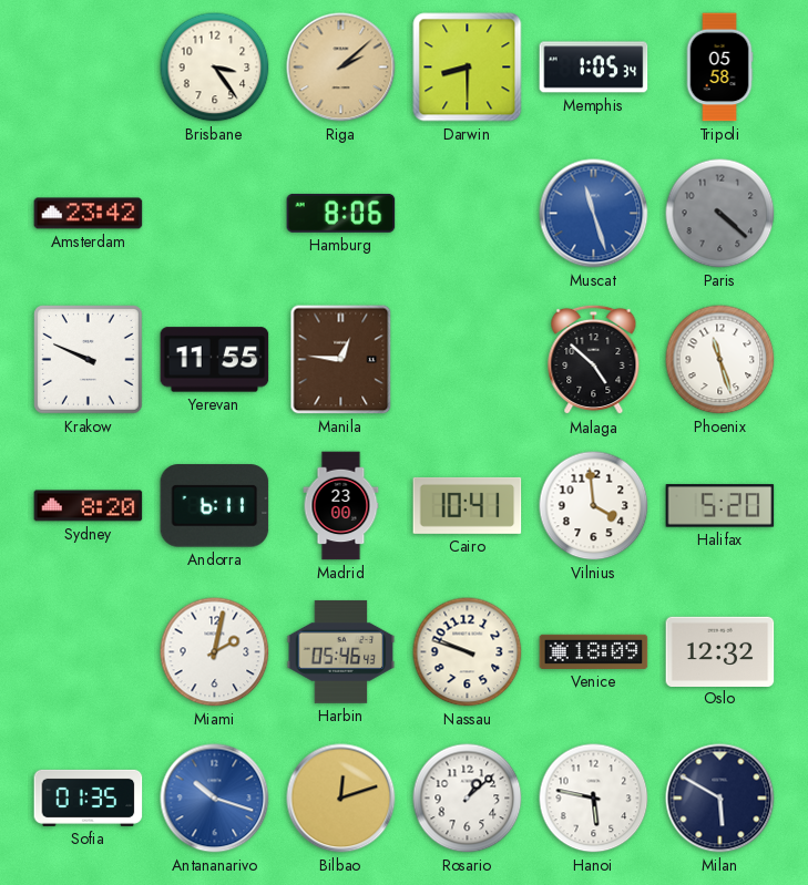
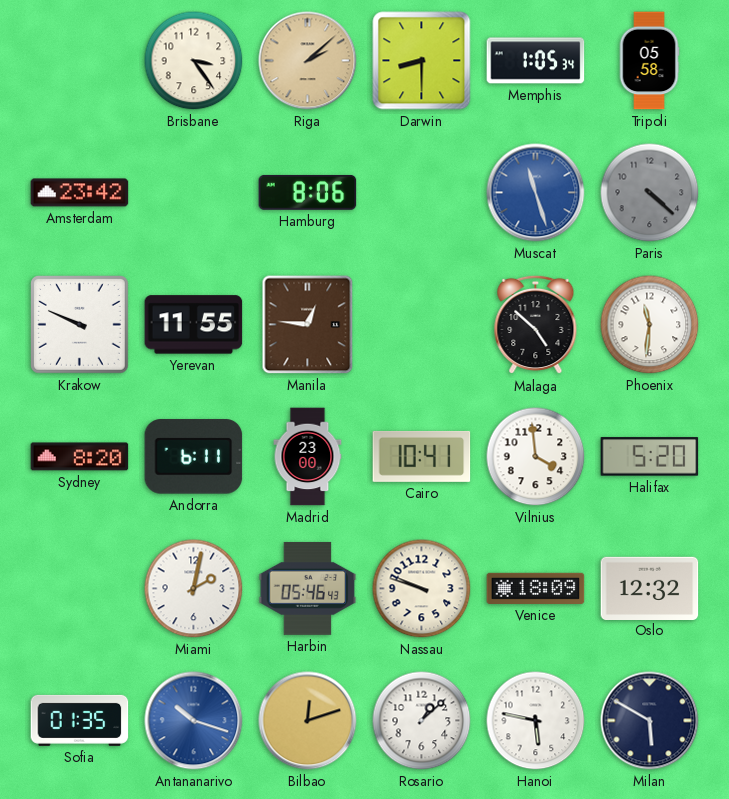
Phoenix: 11:27 -> 11:31 (650, 325)
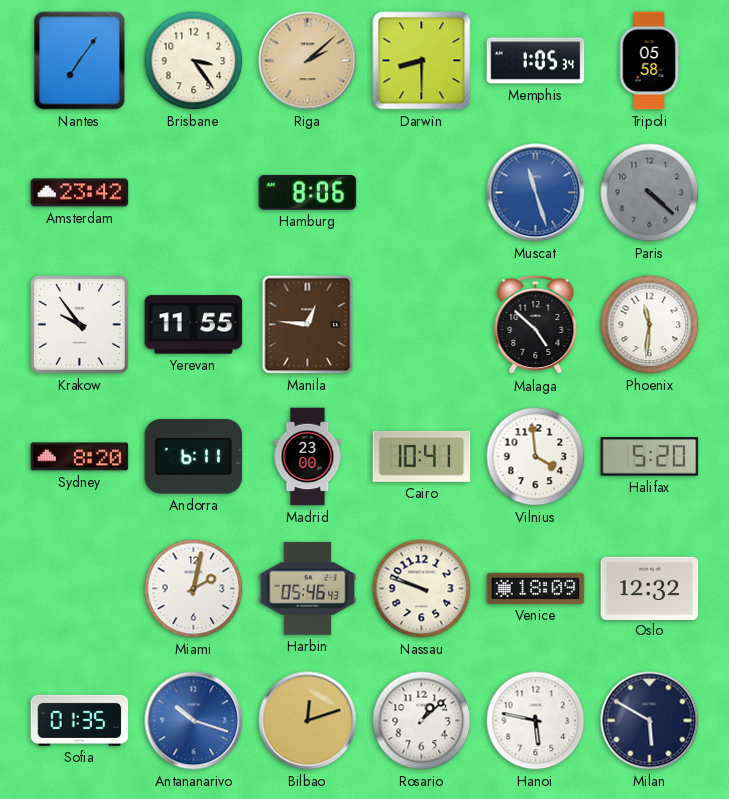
Nantes: none -> 7:06 (80, 61)
Krakow: 9:49 -> 9:54 (80, 325)
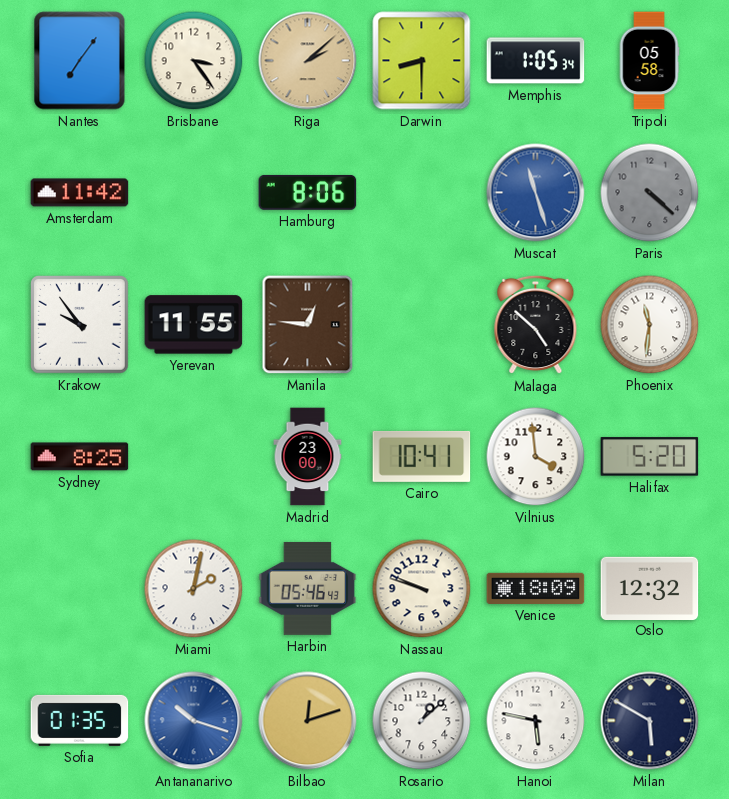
Amsterdam: 23:42 -> 11:42 (80, 193)
Sydney: 8:20 -> 8:25 (80, 457)
Andorra: 6:11 -> none (194, 457)
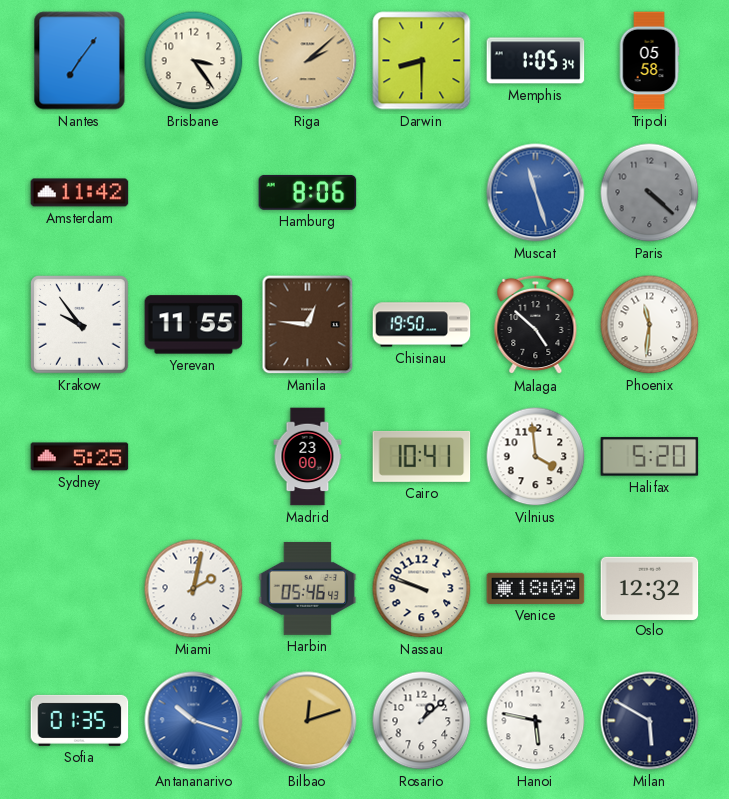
Chisinau: none -> 19:50 (422, 325)
Sydney: 8:25 -> 5:25 (80, 457)
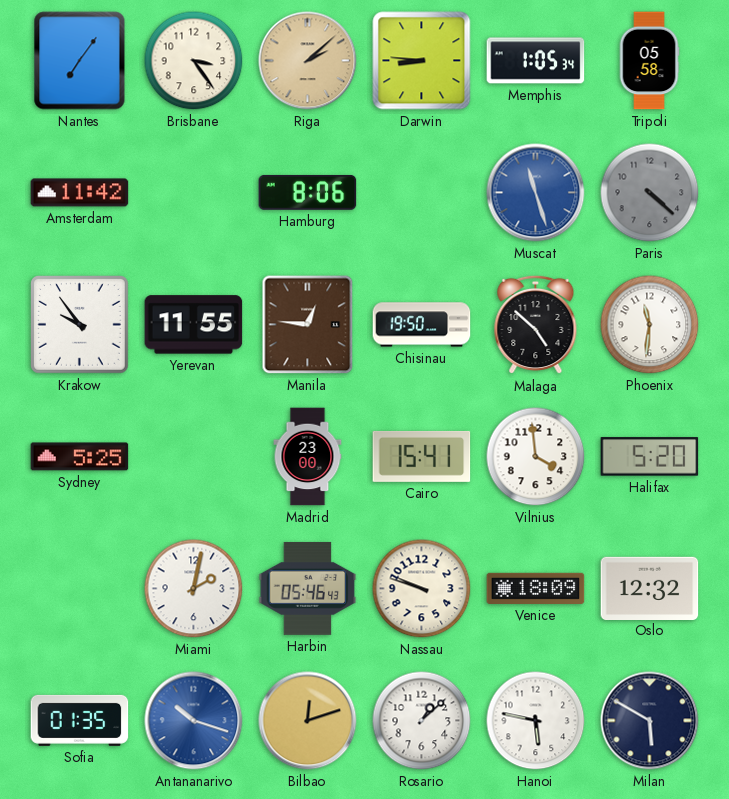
Darwin: 8:30 -> 8:46 (422, 61)
Cairo: 10:41 -> 15:41 (422, 456)
